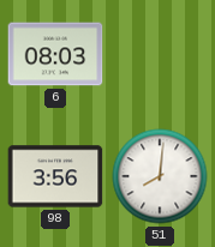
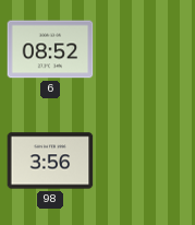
6: 08:03 -> 08:52 (50, 49)
51: 8:01 -> none (160, 176)
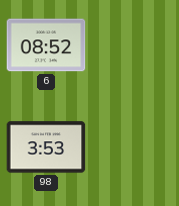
98: 3:56 -> 3:53 (46, 147)
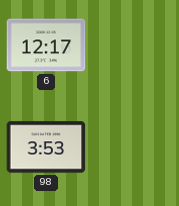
6: 08:52 -> 12:17 (46, 45)
